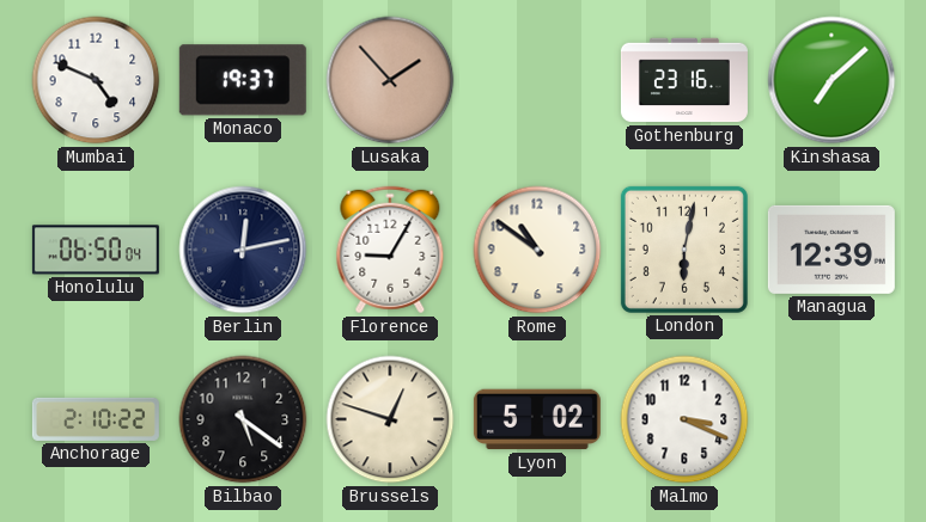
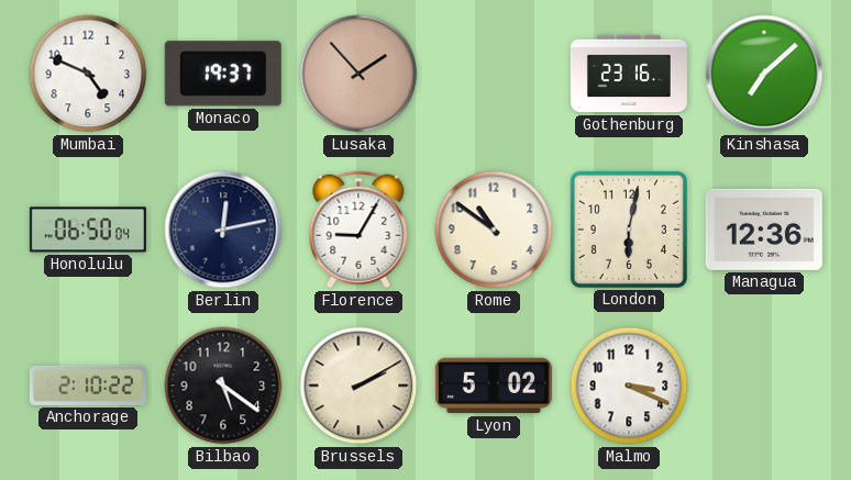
Managua: 12:39 -> 12:36 (764, 230)
Brussels: 12:48 -> 2:10 (358, 386)
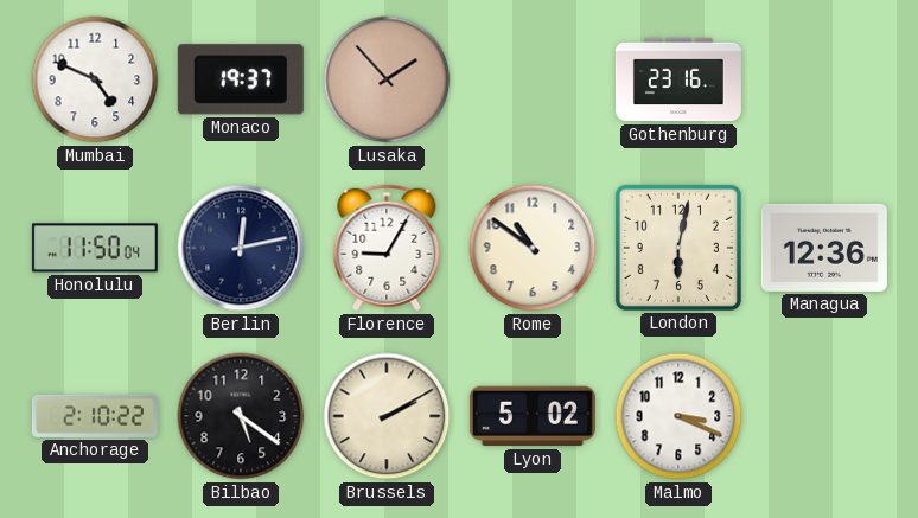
Kinshasa: 7:08 -> none (764, 74)
Honolulu: 06:50 -> 11:50 (95, 248)
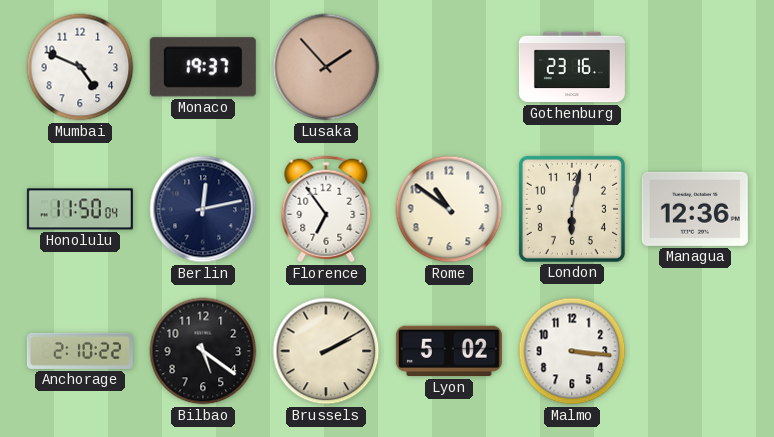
Florence: 9:05 -> 6:54 (326, 209)
Malmo: 3:19 -> 3:16 (572, 351)
